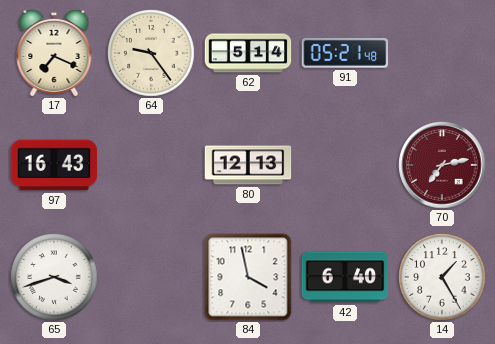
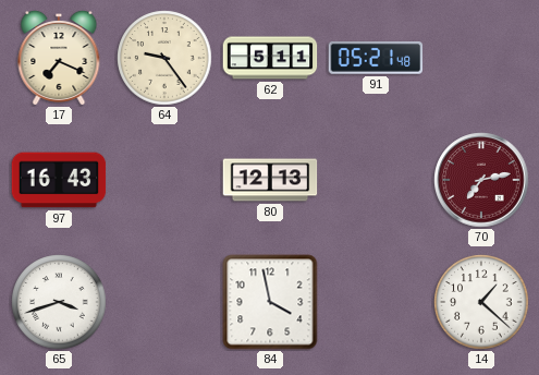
62: 5:14 -> 5:11 (270, 58)
42: 6:40 -> none (345, 277)
14: 1:25 -> 1:22 (481, 302)
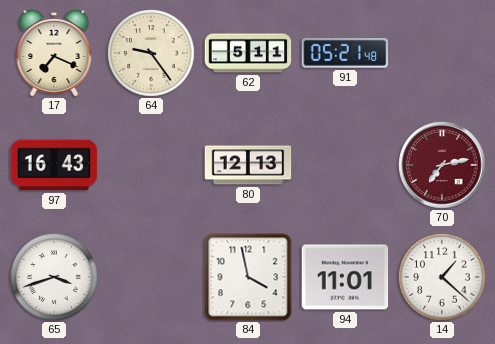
94: none -> 11:01 (345, 277)
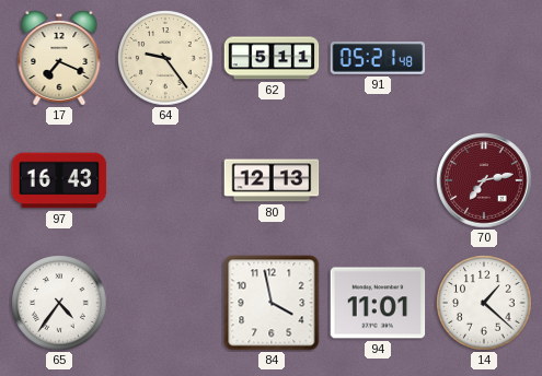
65: 3:42 -> 4:36 (59, 303)
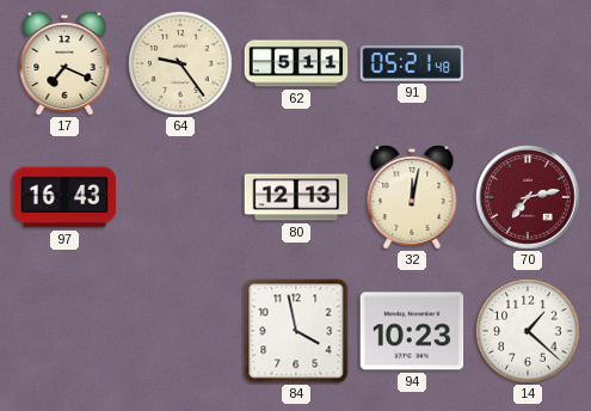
32: none -> 12:02 (412, 197)
65: 4:36 -> none (59, 303)
94: 11:01 -> 10:23 (412, 331)
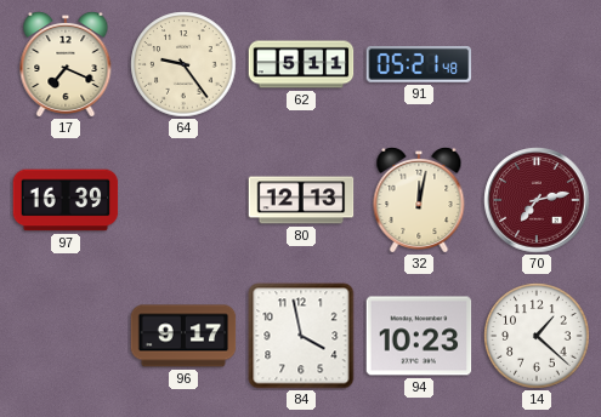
97: 16:43 -> 16:39 (66, 200)
96: none -> 9:17 (183, 336)
